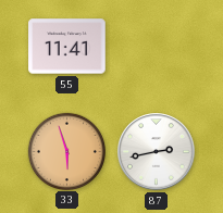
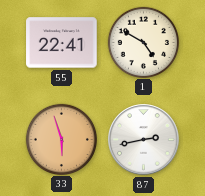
55: 11:41 -> 22:41 (62, 43)
1: none -> 4:50 (143, 42)
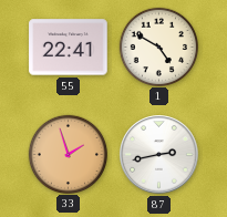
33: 5:57 -> 1:57 (68, 154)
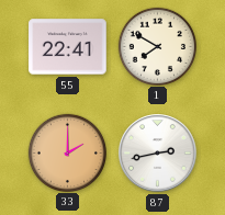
1: 4:50 -> 7:50 (157, 46)
33: 1:57 -> 2:00 (67, 152)
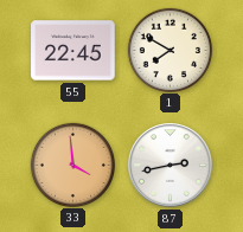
55: 22:41 -> 22:45 (73, 51)
33: 2:00 -> 3:59 (72, 165)
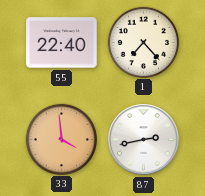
55: 22:45 -> 22:40 (62, 43)
1: 7:50 -> 7:23 (143, 42)
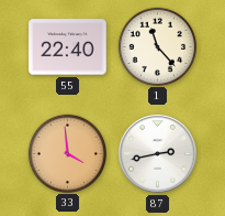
1: 7:23 -> 11:23 (157, 46)
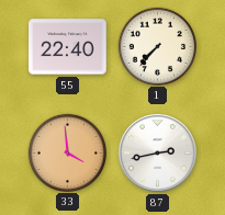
1: 11:23 -> 7:37 (157, 46)
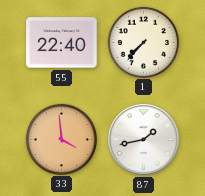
87: 2:43 -> 1:43 (144, 140)
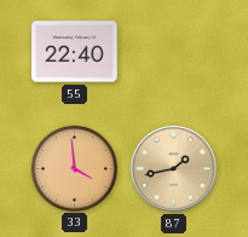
1: 7:37 -> none (143, 42)
87 dial: white -> champagne (174, 169)
